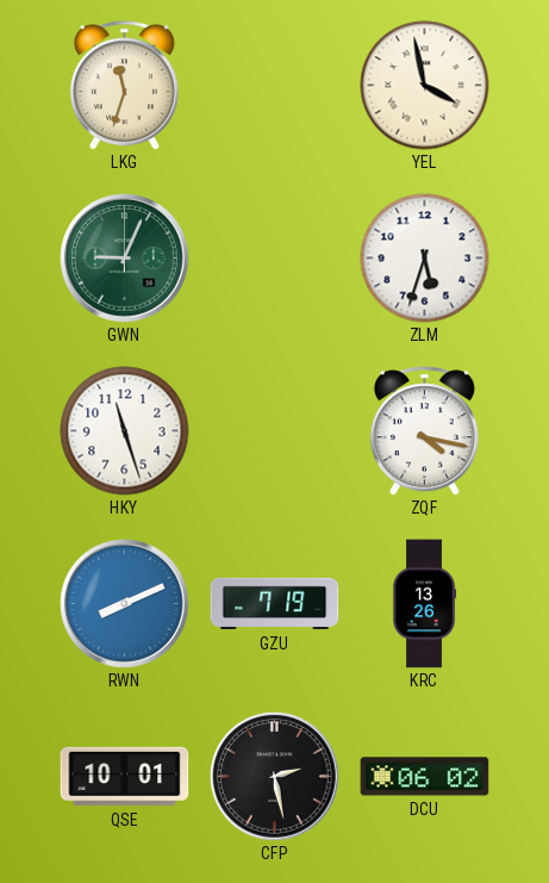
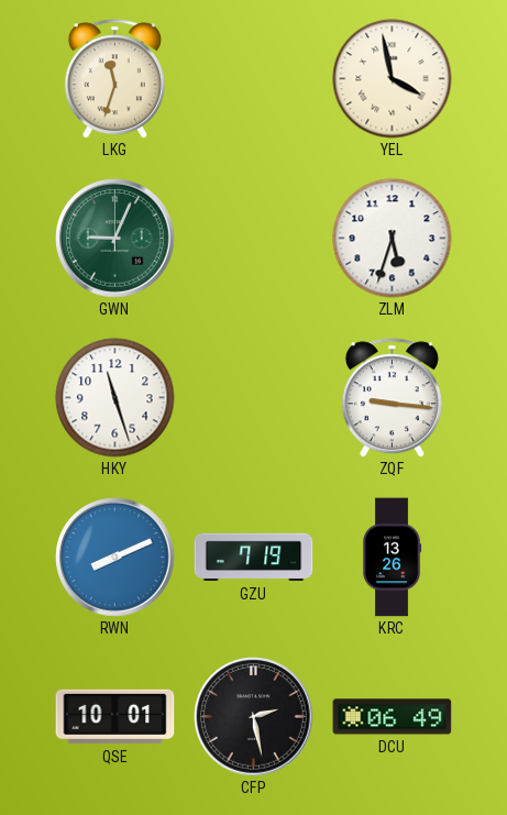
ZQF: 4:17 -> 9:16 (392, 398)
DCU: 06:02 -> 06:49 (393, 717)
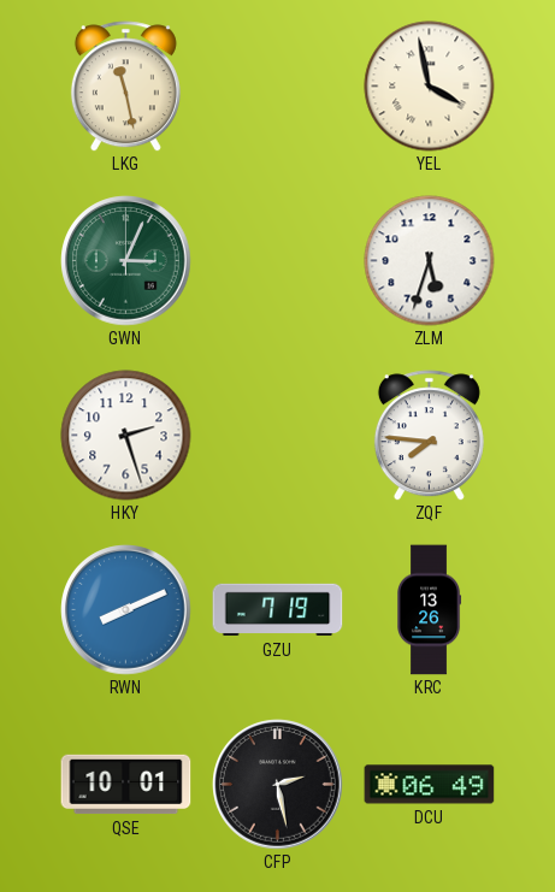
LKG: 11:33 -> 11:28 (125, 87)
GWN: 9:04 -> 3:04 (126, 261)
HKY: 11:27 -> 2:27 (126, 436)
ZQF: 9:16 -> 7:46 (429, 436)
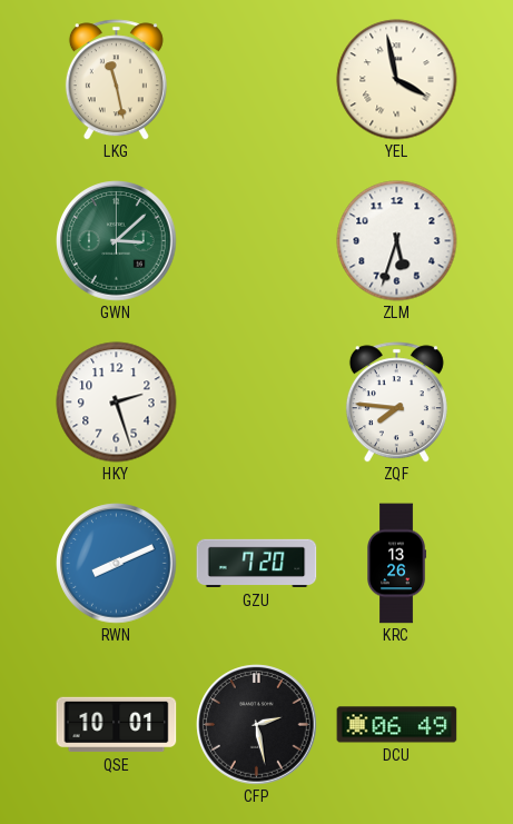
GWN: 3:04 -> 3:08 (117, 241)
GZU: 7:19 -> 7:20 (257, 564)
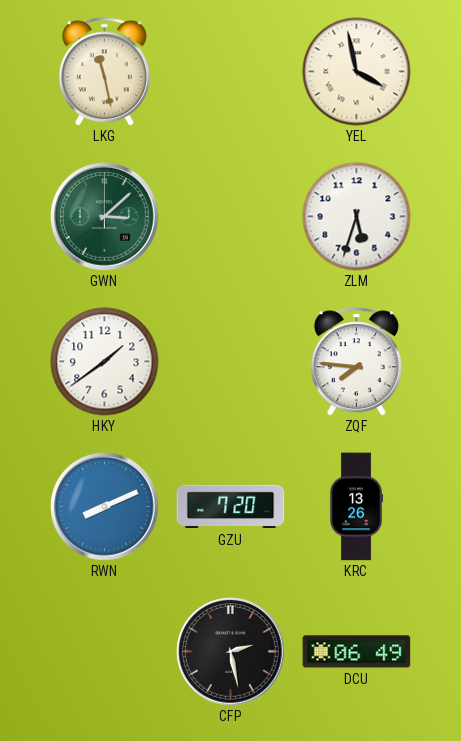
HKY: 2:27 -> 1:39 (105, 362)
QSE: 10:01 -> none (117, 725)
